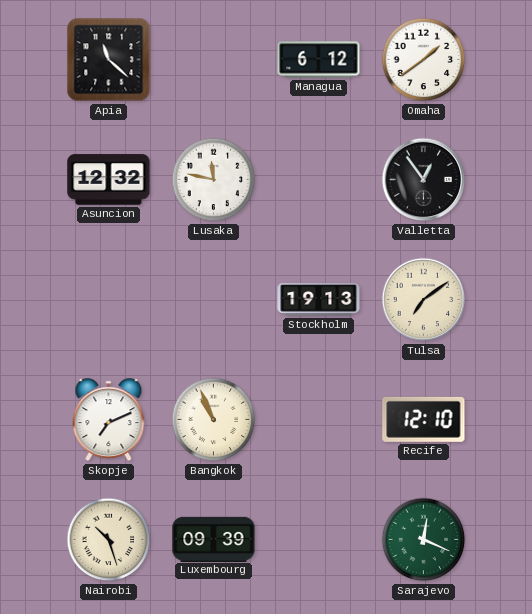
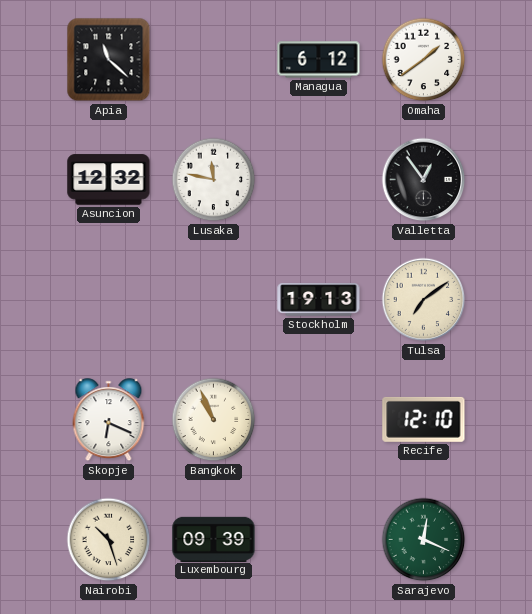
Skopje: 7:11 -> 6:19 (109, 420)
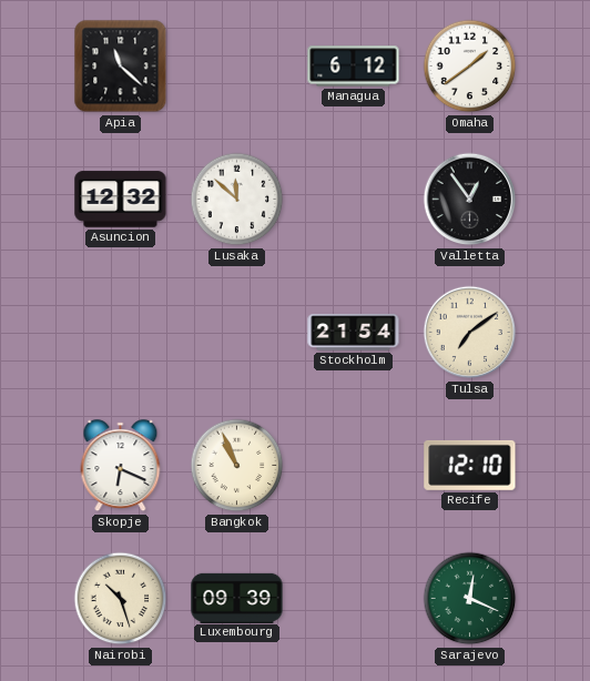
Lusaka: 11:47 -> 11:52 (237, 200)
Stockholm: 19:13 -> 21:54 (354, 333)
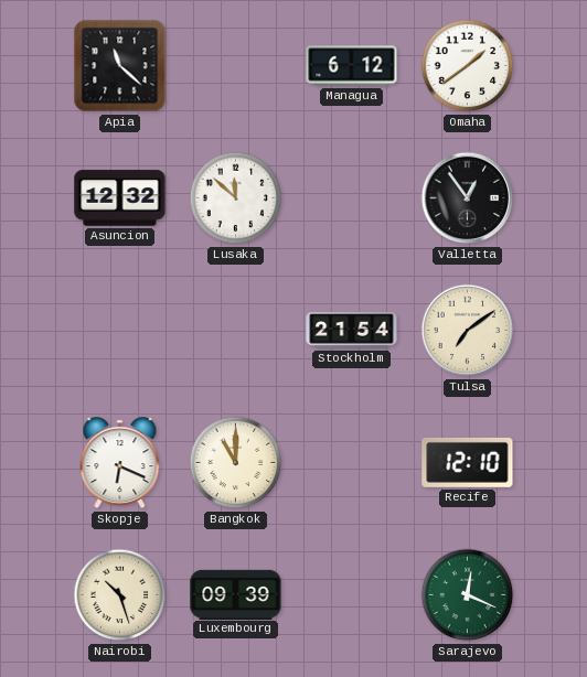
Bangkok: 10:56 -> 11:00 (236, 463)
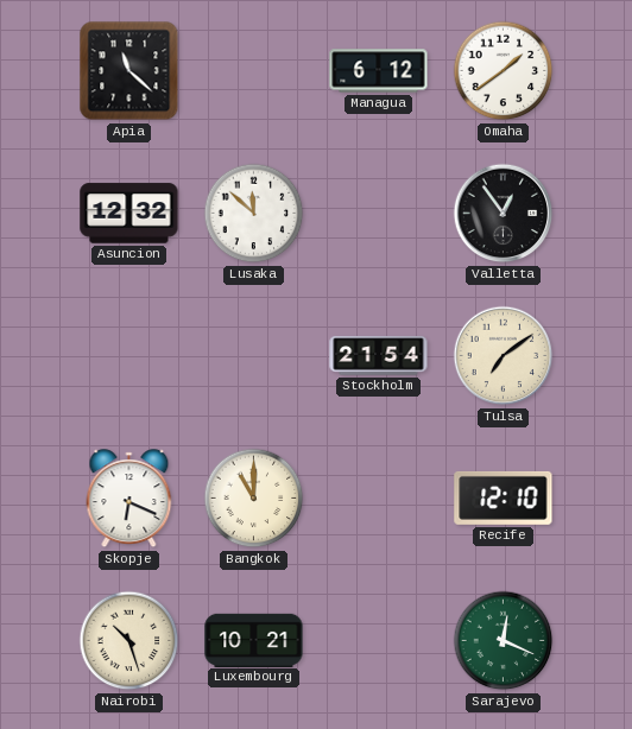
Luxembourg: 09:39 -> 10:21 (254, 640)
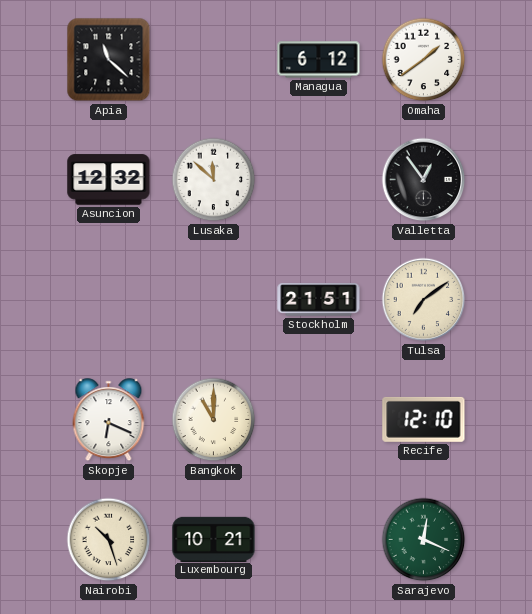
Stockholm: 21:54 -> 21:51 (319, 300)
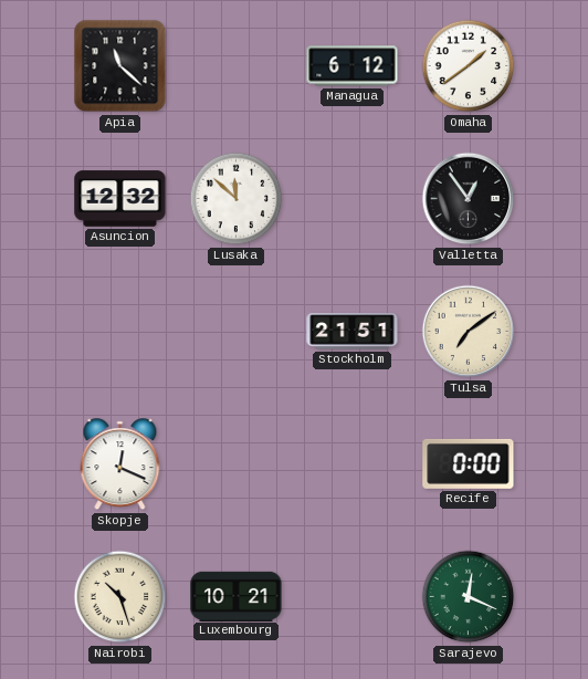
Skopje: 6:19 -> 12:19 (120, 464)
Bangkok: 11:00 -> none (214, 420)
Recife: 12:10 -> 0:00 (469, 463)
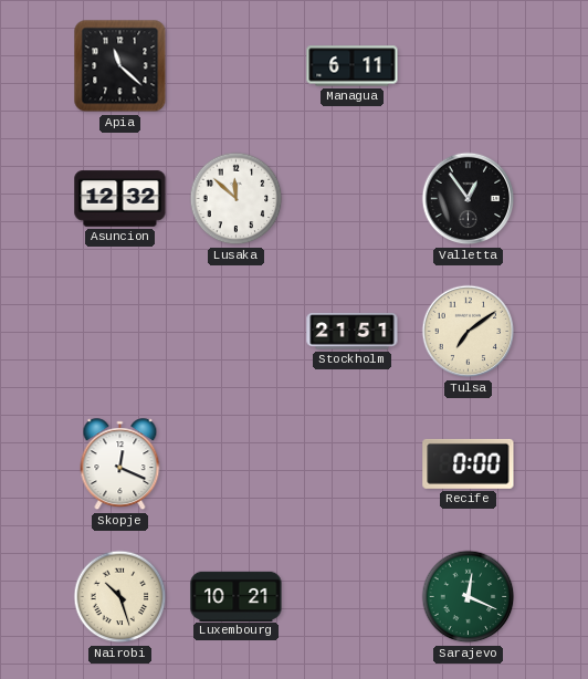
Managua: 6:12 -> 6:11 (353, 66)
Omaha: 1:39 -> none (469, 66)
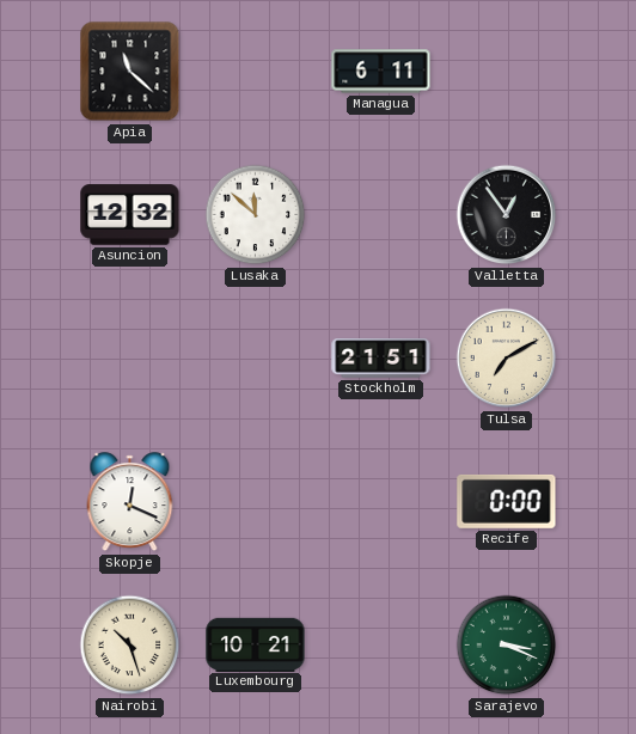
Tulsa: 7:09 -> 7:10 (507, 359)
Sarajevo: 12:19 -> 3:19 (507, 646)
